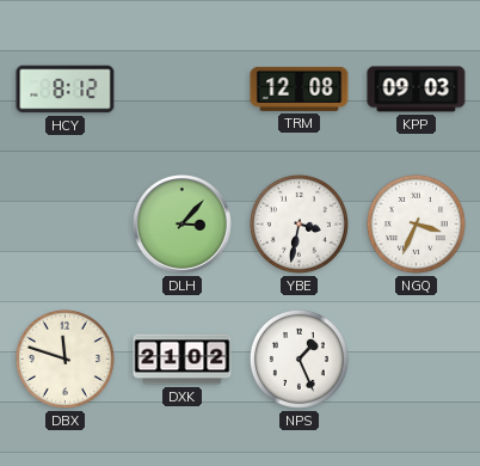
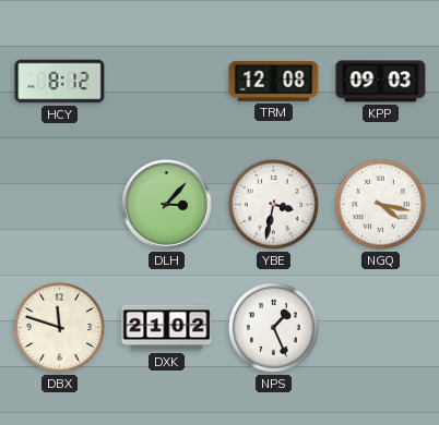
NGQ: 3:34 -> 4:17 (380, 204)
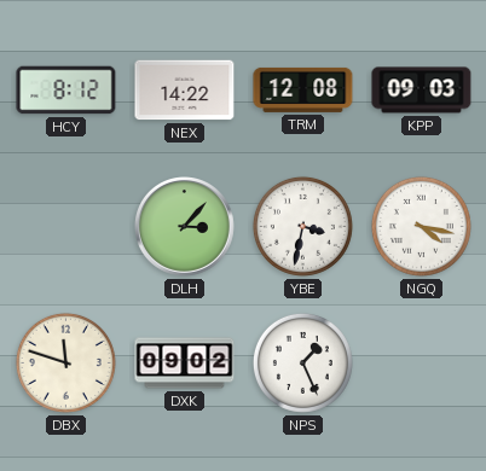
NEX: none -> 14:22 (185, 91)
DXK: 21:02 -> 09:02 (185, 364)
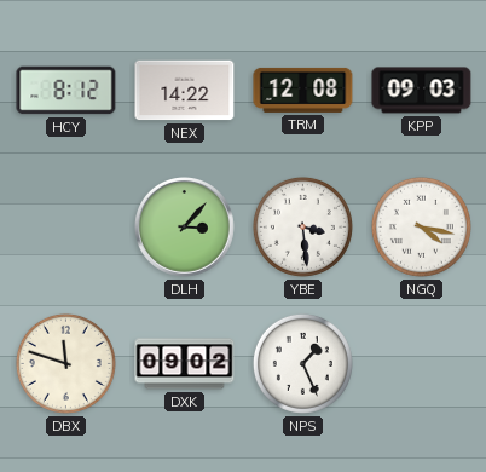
YBE: 3:32 -> 3:29 (302, 226)
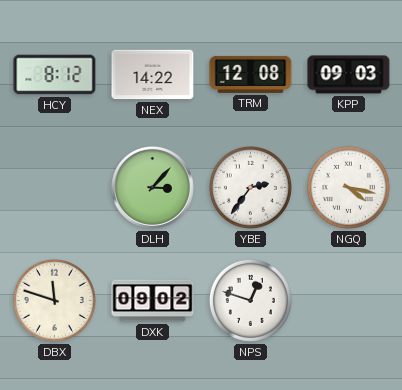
YBE: 3:29 -> 2:36 (250, 187)
NPS: 1:26 -> 12:48 (250, 300)
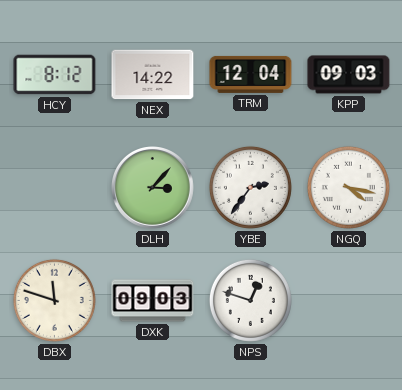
TRM: 12:08 -> 12:04 (251, 74)
DXK: 09:02 -> 09:03 (153, 301)
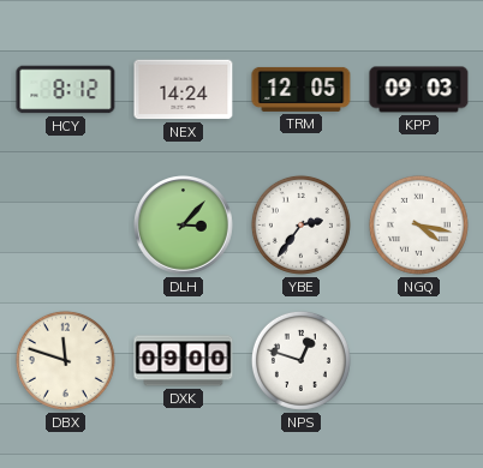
NEX: 14:22 -> 14:24 (184, 90)
TRM: 12:04 -> 12:05 (302, 89)
DXK: 09:03 -> 09:00 (184, 361)
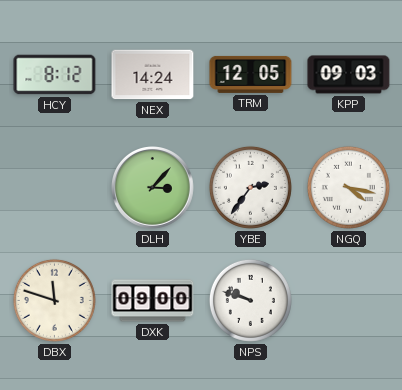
NPS: 12:48 -> 9:48 (250, 300)
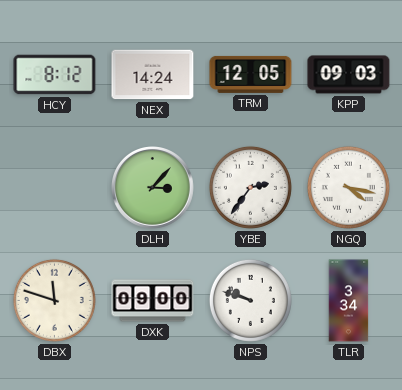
TLR: none -> 3:34 (349, 301)
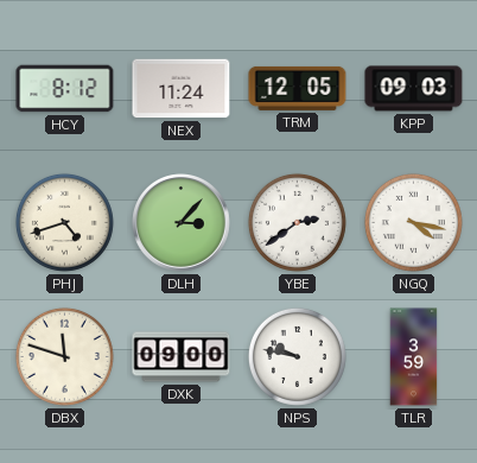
NEX: 14:24 -> 11:24 (182, 89)
PHJ: none -> 4:42 (64, 222)
YBE: 2:36 -> 2:39 (297, 222)
NPS: 9:48 -> 9:47 (297, 356)
TLR: 3:34 -> 3:59 (414, 357)
